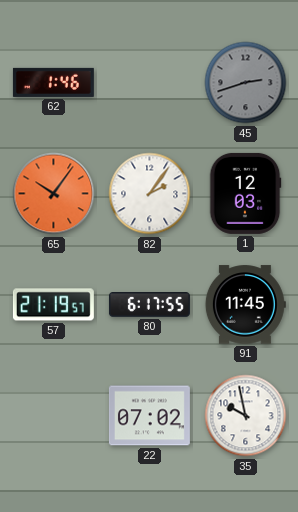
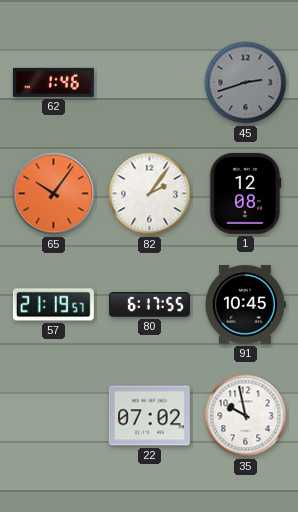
1: 12:03 -> 12:08 (245, 193)
91: 11:45 -> 10:45 (245, 305)
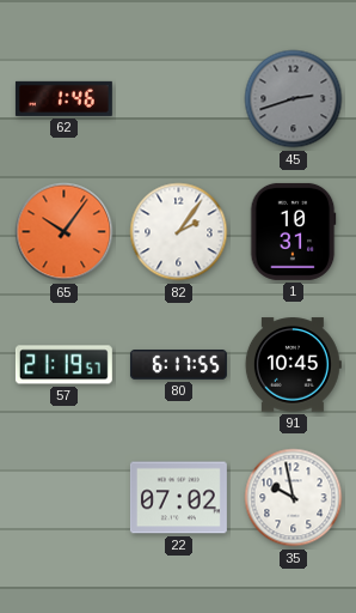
1: 12:08 -> 10:31 (293, 231)
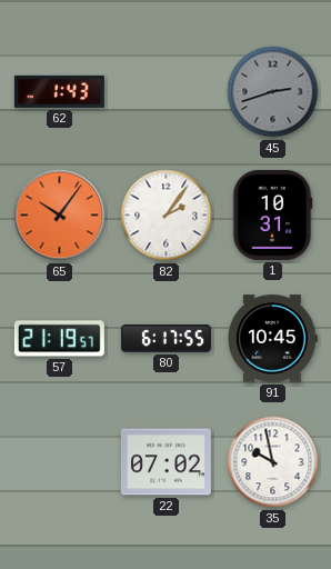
62: 1:46 -> 1:43 (59, 91)
